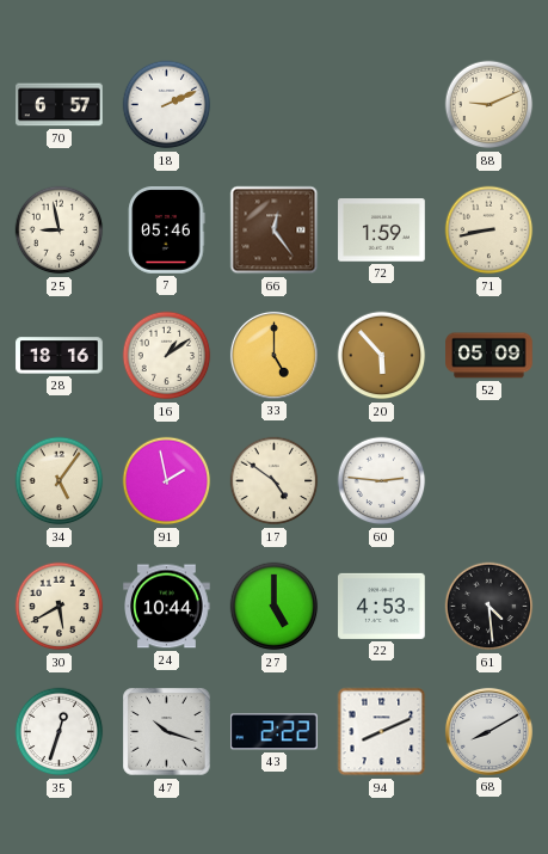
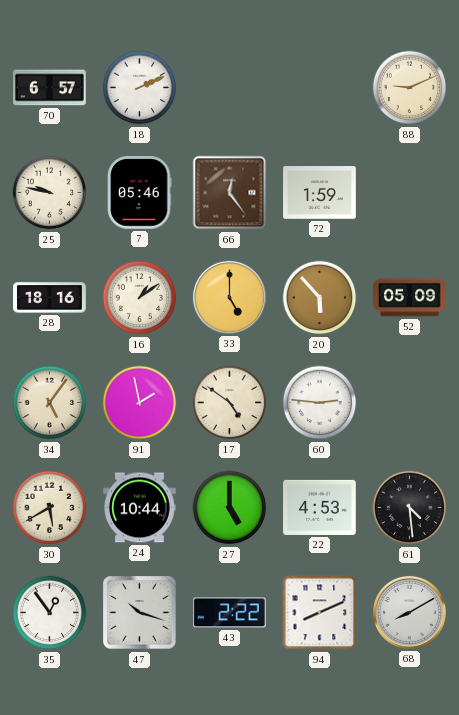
25: 8:58 -> 9:47 (50, 193)
71: 8:43 -> none (489, 231)
35: 12:33 -> 12:54 (50, 613)
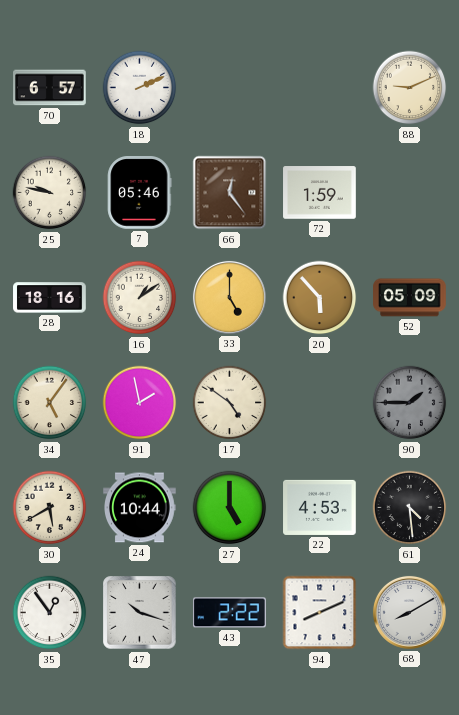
60: 2:46 -> none (320, 403)
90: none -> 1:45 (410, 403)
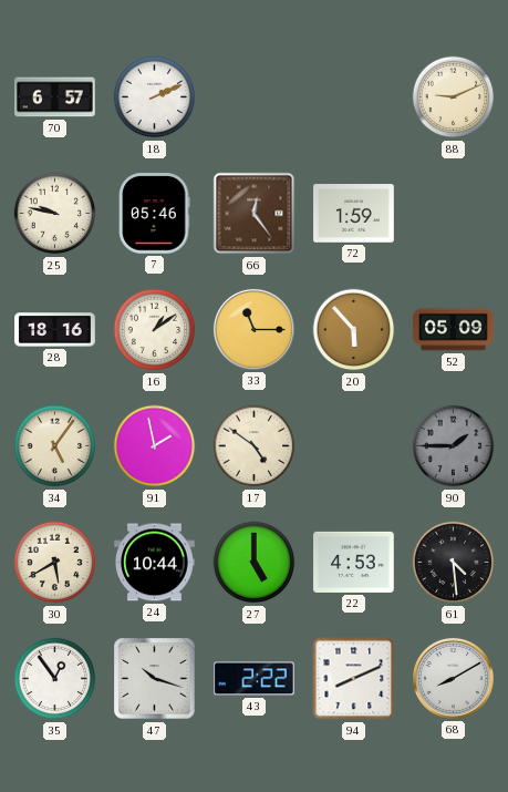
33: 5:00 -> 11:15 (253, 329)
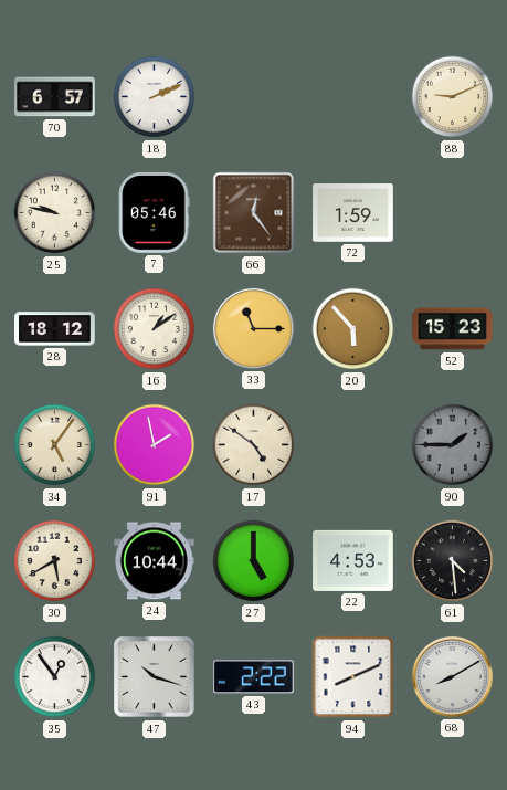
28: 18:16 -> 18:12 (55, 329)
52: 05:09 -> 15:23 (453, 329)
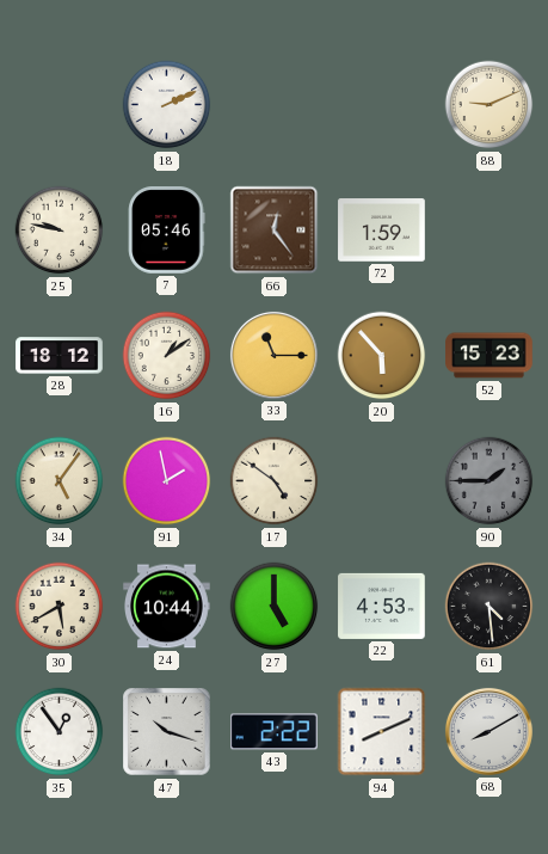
70: 6:57 -> none (55, 97)
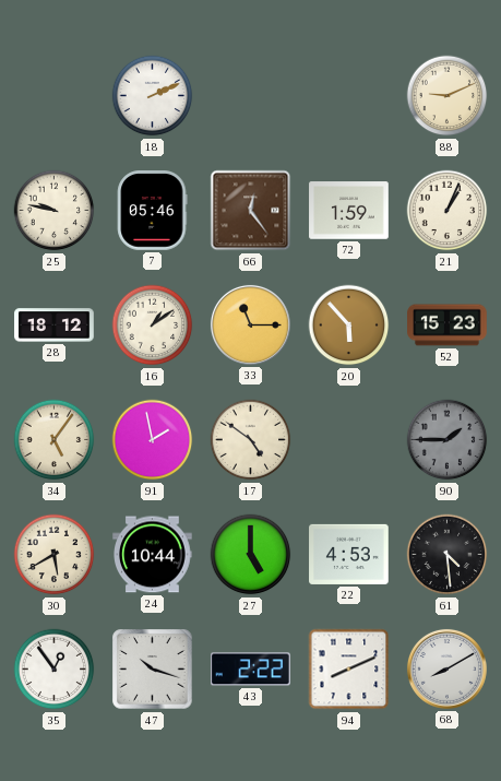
21: none -> 1:04 (448, 211)
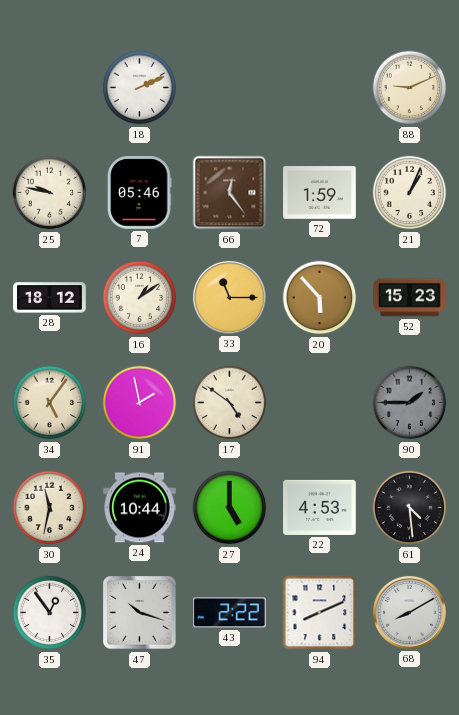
30: 5:40 -> 11:32 (50, 508)
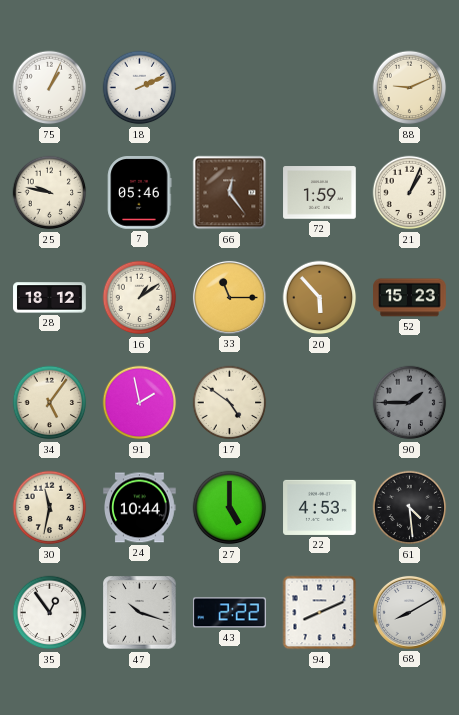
75: none -> 1:04 (50, 88)
